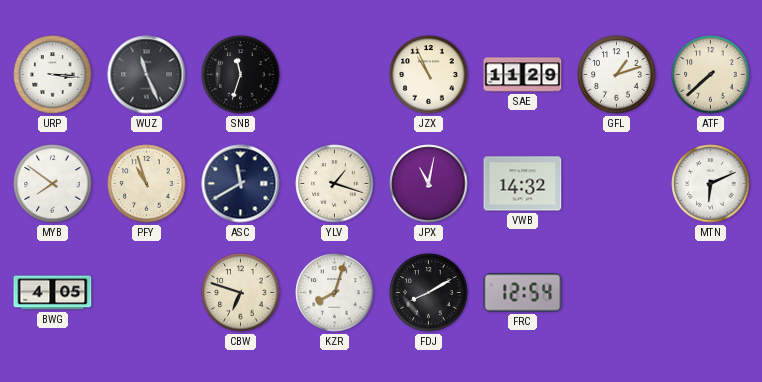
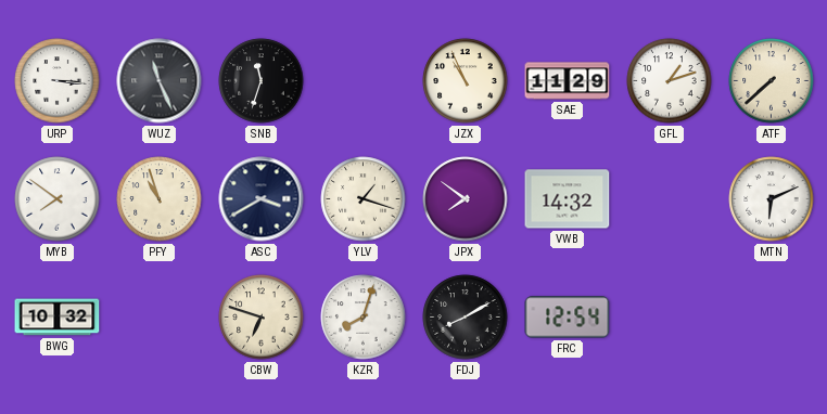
ASC: 11:40 -> 3:40 (262, 199)
JPX: 11:02 -> 7:51 (466, 199)
BWG: 4:05 -> 10:32 (58, 318)
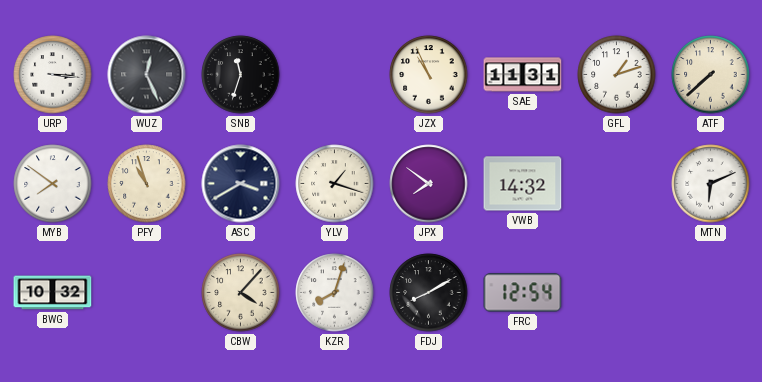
WUZ: 11:26 -> 12:26 (147, 75)
SAE: 11:29 -> 11:31 (523, 75)
CBW: 6:48 -> 4:07 (241, 293)
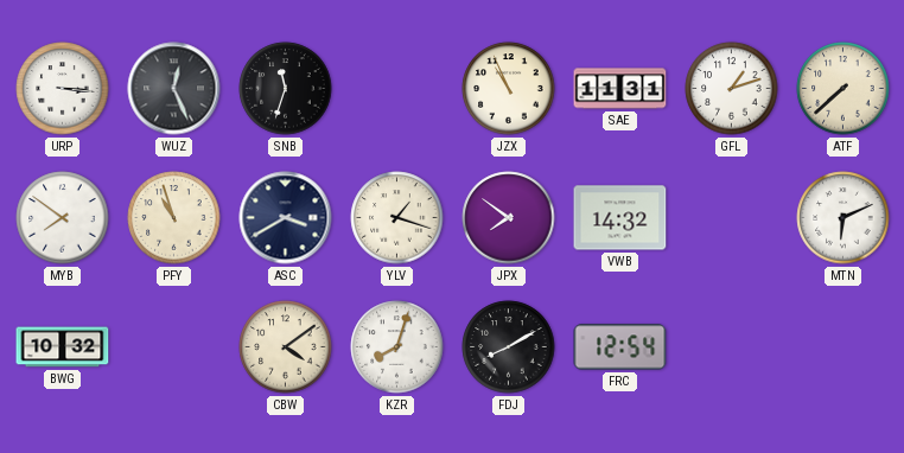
CBW: 4:07 -> 4:09 (286, 347)
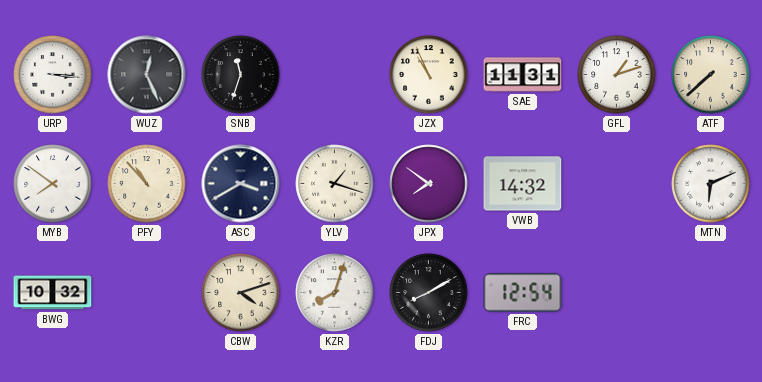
PFY: 10:57 -> 10:53 (147, 184)
CBW: 4:09 -> 4:12 (241, 293)
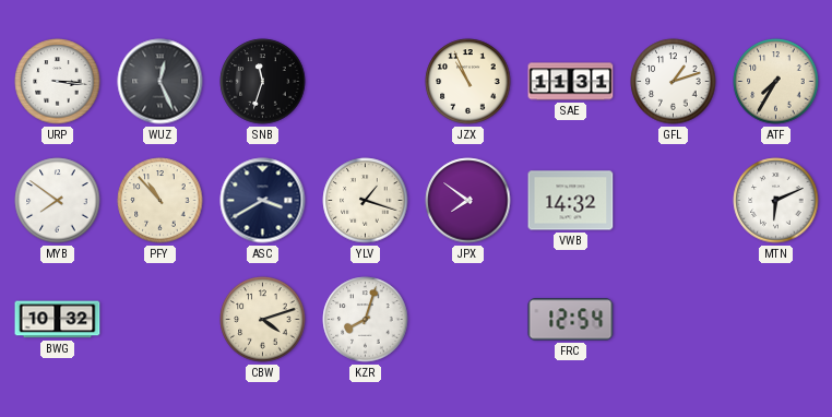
ATF: 7:38 -> 7:35 (776, 82)
FDJ: 8:10 -> none (429, 293)
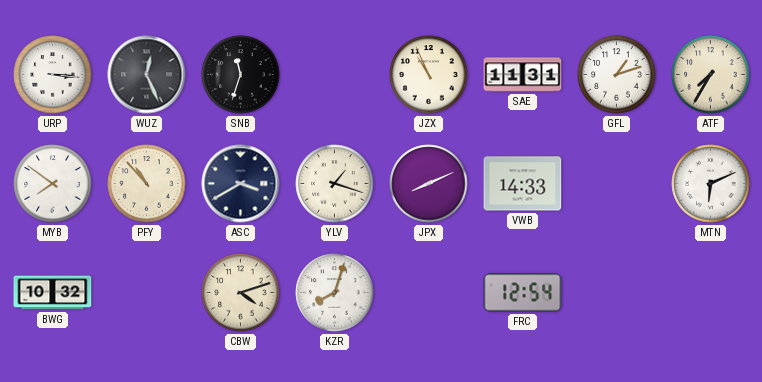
JPX: 7:51 -> 8:11 (429, 184)
VWB: 14:32 -> 14:33 (523, 184)
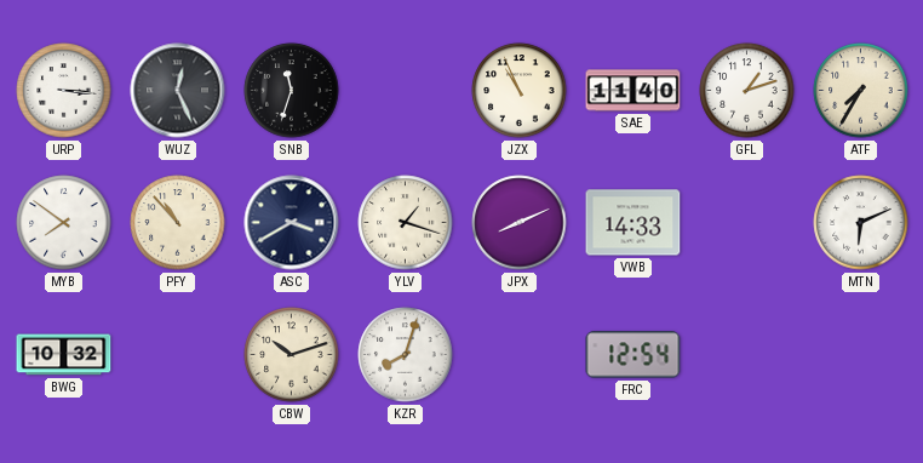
SAE: 11:31 -> 11:40 (634, 91)
CBW: 4:12 -> 10:12 (292, 355)
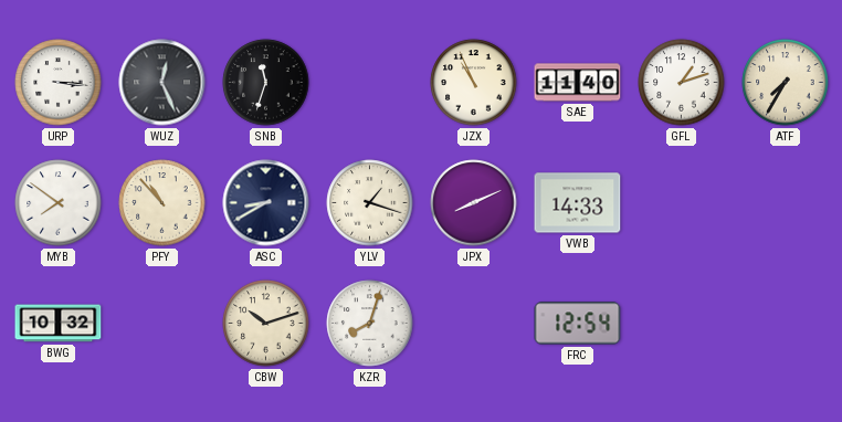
ASC: 3:40 -> 8:40 (266, 203)
MTN: 6:11 -> none (861, 223)
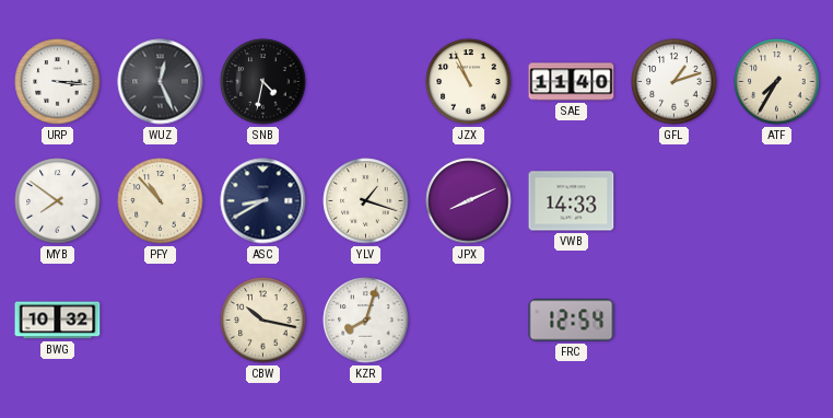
SNB: 11:33 -> 4:32 (263, 82)
CBW: 10:12 -> 10:17 (263, 321)
